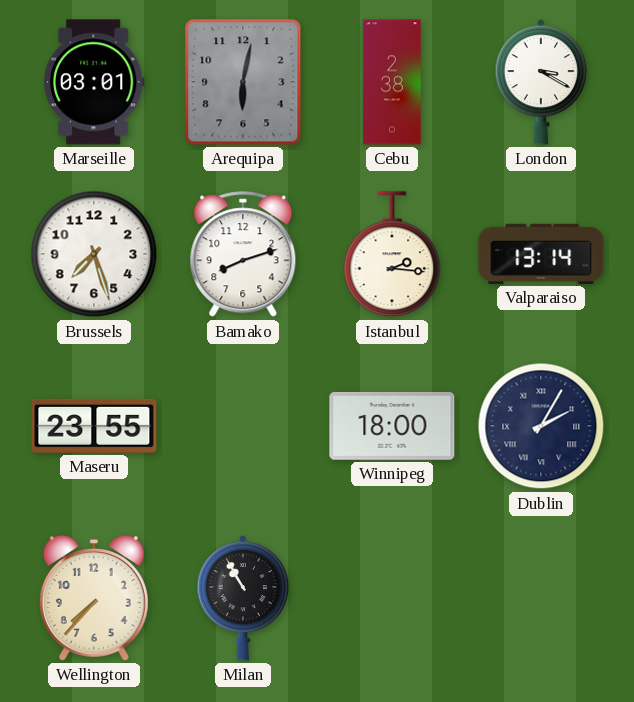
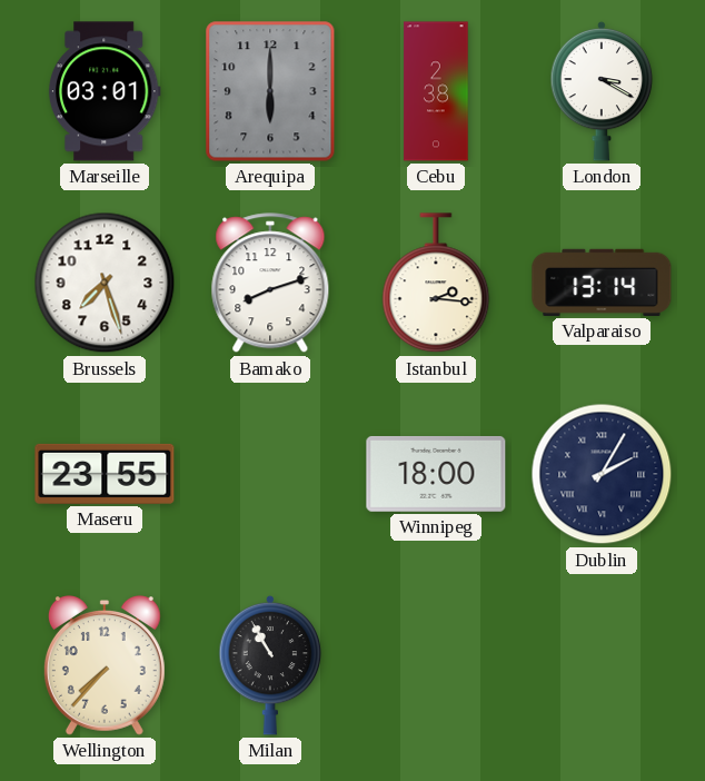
Arequipa: 6:02 -> 6:00 (270, 91)
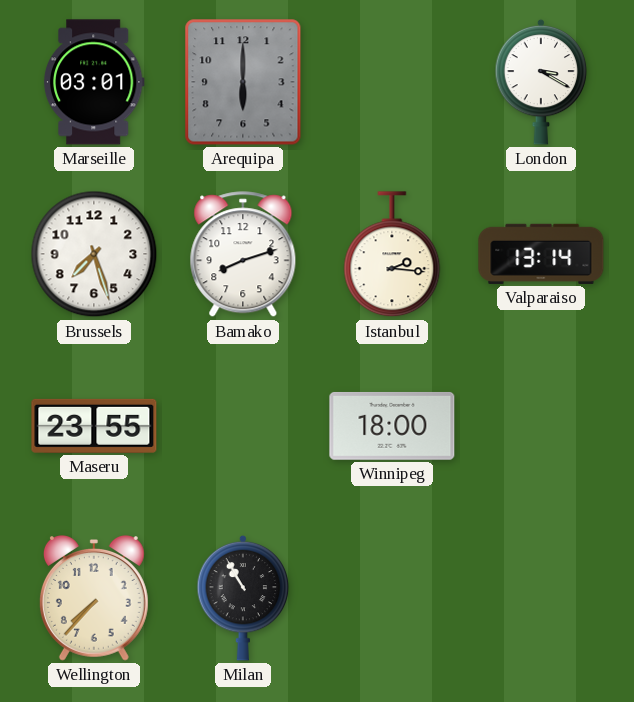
Cebu: 2:38 -> none (436, 91)
Dublin: 2:05 -> none (602, 474)
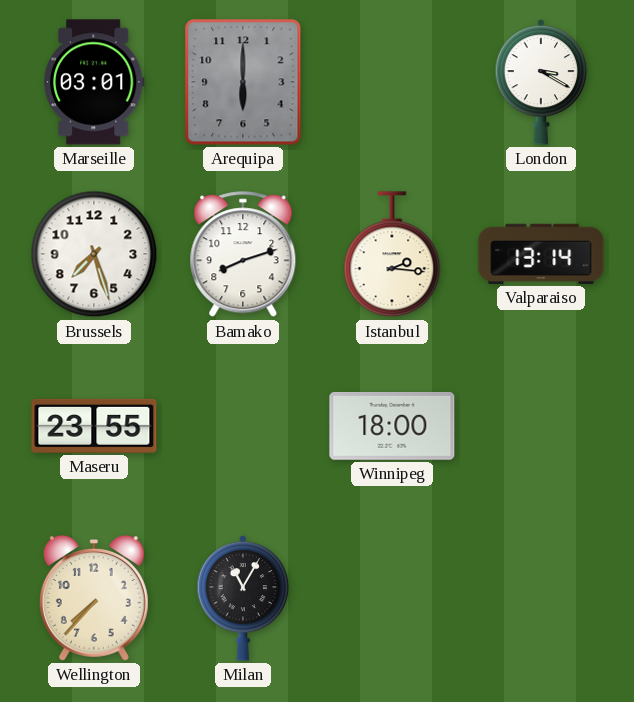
Milan: 10:55 -> 11:05 (243, 598)
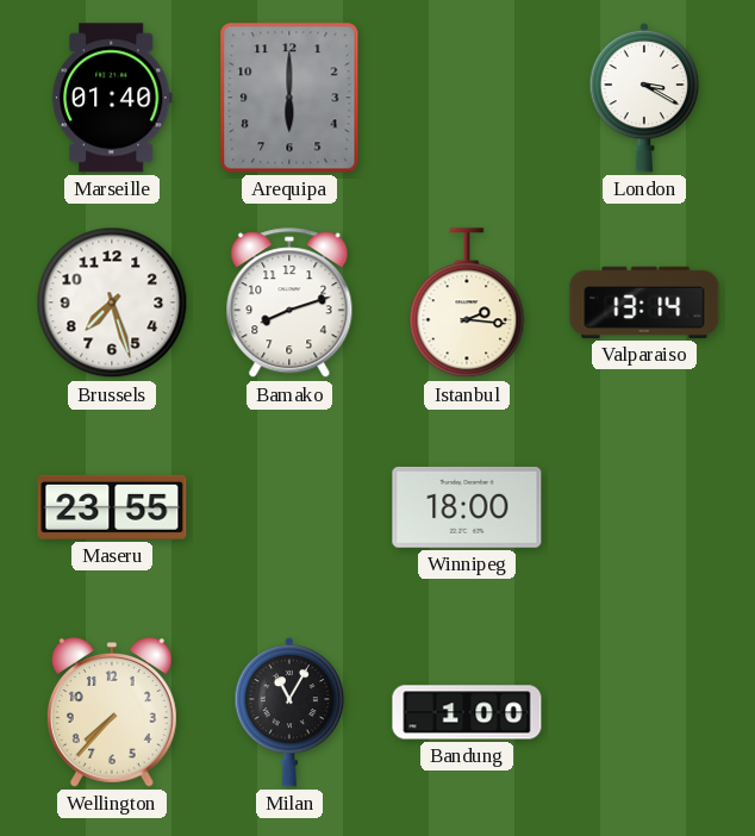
Marseille: 03:01 -> 01:40 (112, 98)
Bandung: none -> 1:00 (467, 712)
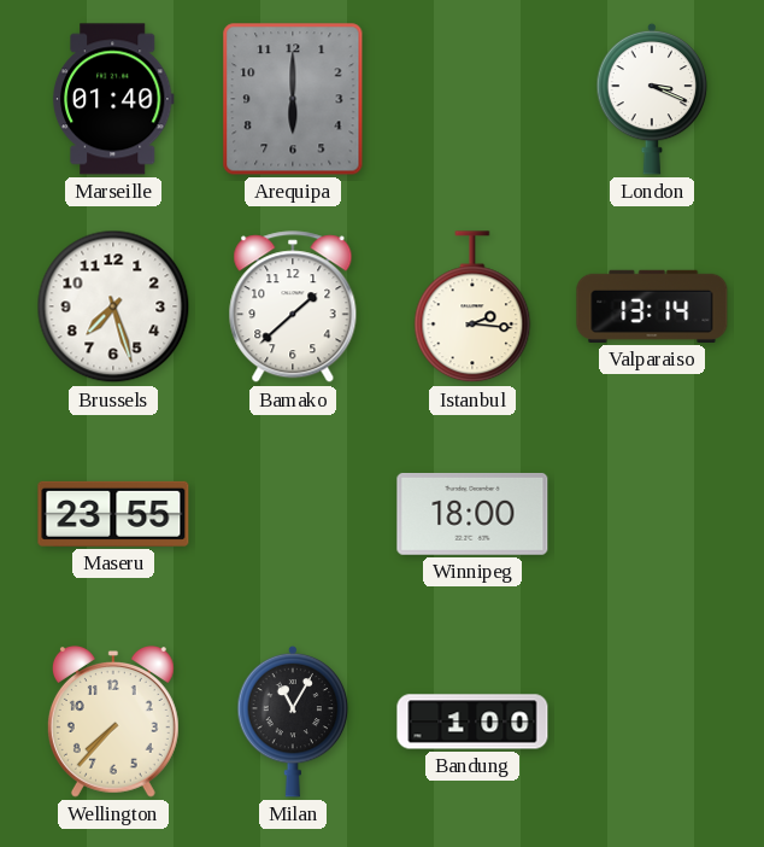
London: 3:20 -> 3:19 (652, 99)
Bamako: 8:12 -> 1:38 (293, 308)
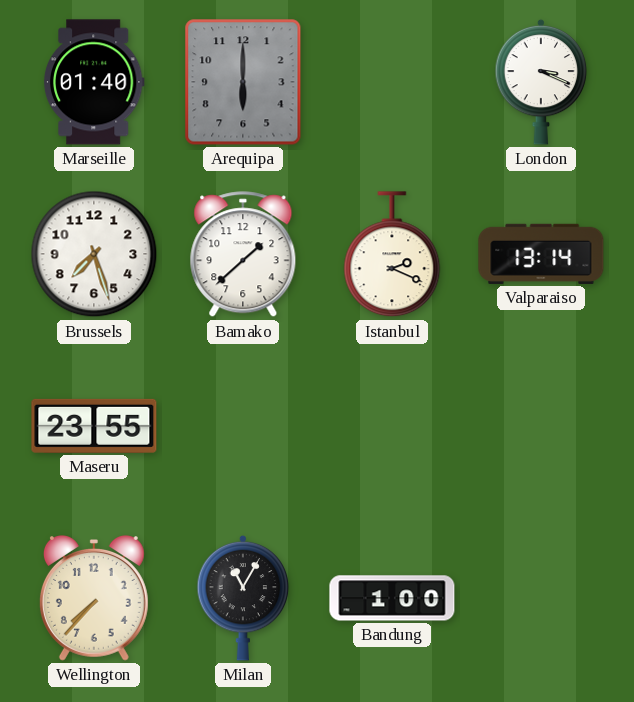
Istanbul: 2:16 -> 2:19 (392, 255)
Winnipeg: 18:00 -> none (472, 514)
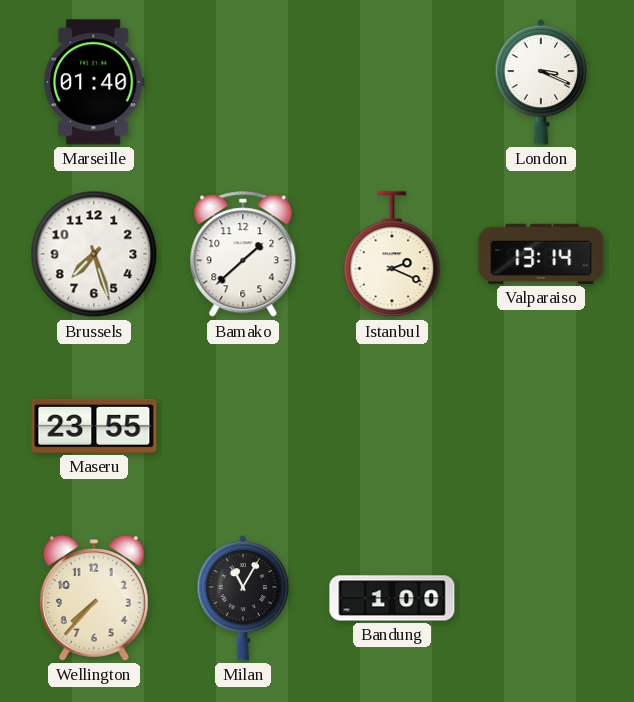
Arequipa: 6:00 -> none (243, 82)
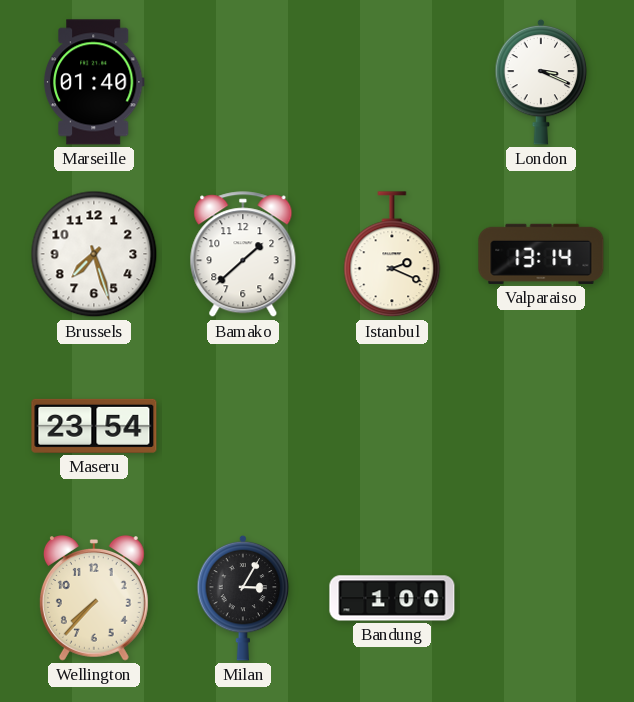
Maseru: 23:55 -> 23:54 (94, 426)
Milan: 11:05 -> 3:05 (243, 598)
